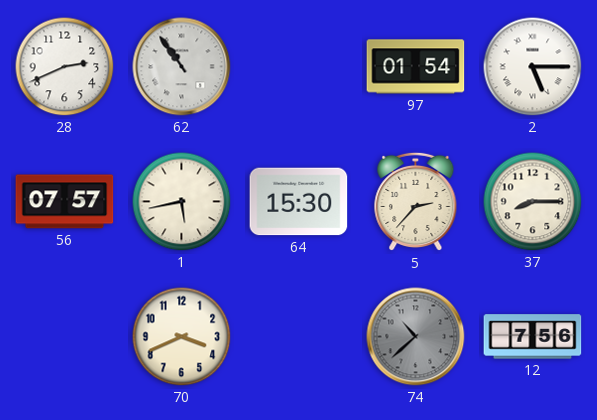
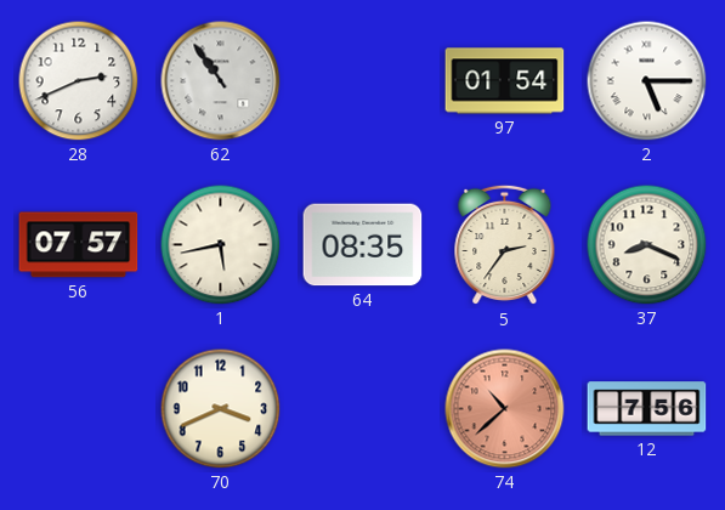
64: 15:30 -> 08:35 (363, 245)
5: 2:37 -> 2:36 (505, 245)
37: 8:15 -> 8:19 (647, 245)
74 dial: grey -> salmon (505, 409)
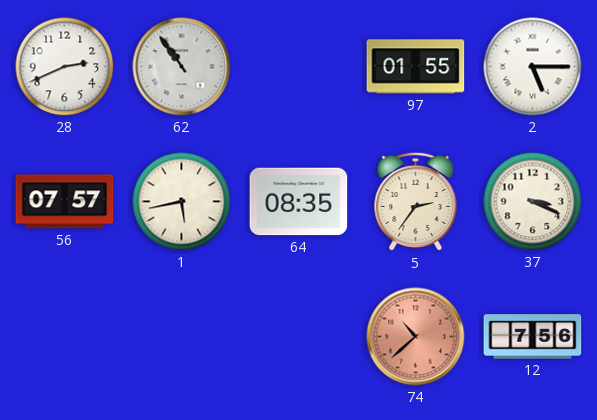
97: 01:54 -> 01:55 (416, 67)
37: 8:19 -> 3:19 (533, 202)
70: 3:41 -> none (221, 409)
